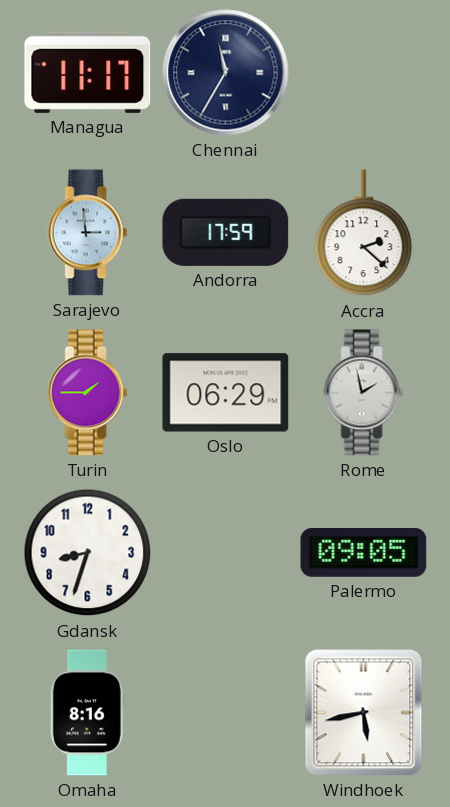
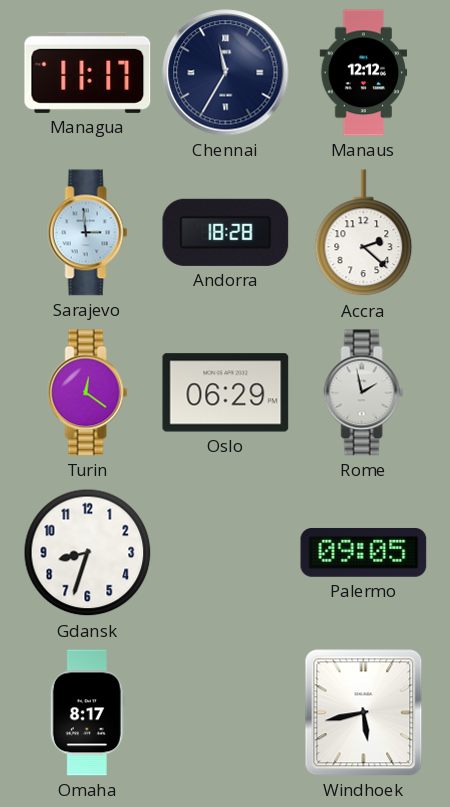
Manaus: none -> 12:12 (364, 73)
Andorra: 17:59 -> 18:28 (226, 232)
Turin: 1:45 -> 12:21 (88, 393)
Omaha: 8:16 -> 8:17 (87, 713)
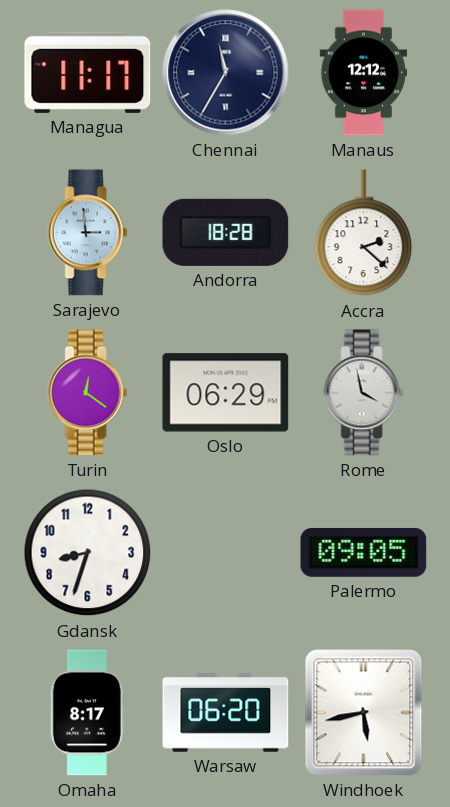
Rome: 1:58 -> 3:58 (364, 393)
Warsaw: none -> 06:20 (226, 713)
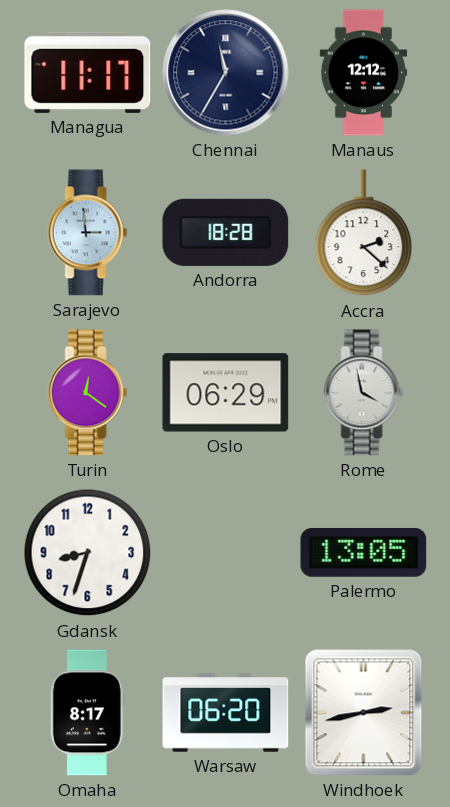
Palermo: 09:05 -> 13:05 (364, 553)
Windhoek: 5:43 -> 2:43 (364, 713)
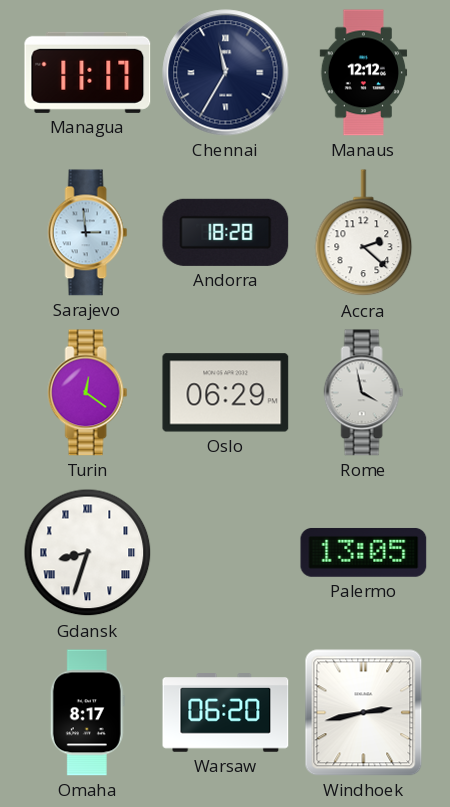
Gdansk numerals: Arabic -> Roman (88, 553)
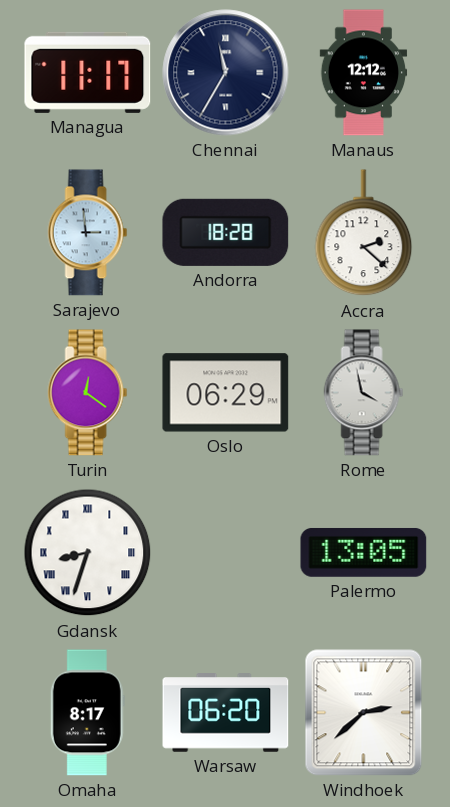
Windhoek: 2:43 -> 2:38 (364, 713)
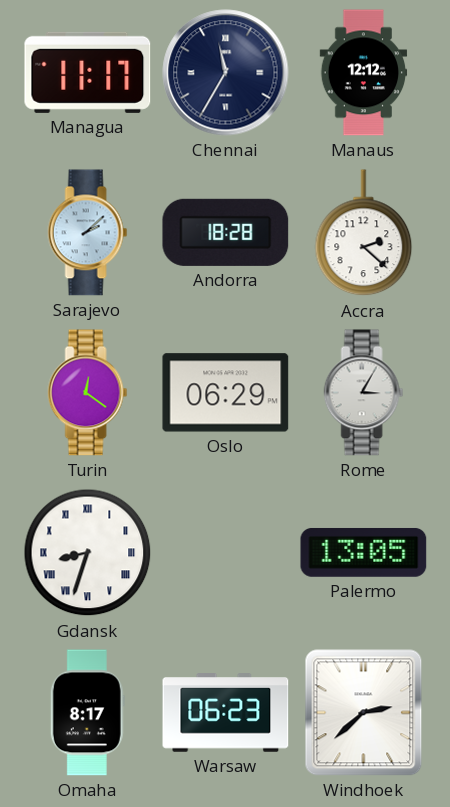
Sarajevo: 2:59 -> 2:08 (88, 233)
Rome: 3:58 -> 3:05 (364, 393)
Warsaw: 06:20 -> 06:23 (226, 713)
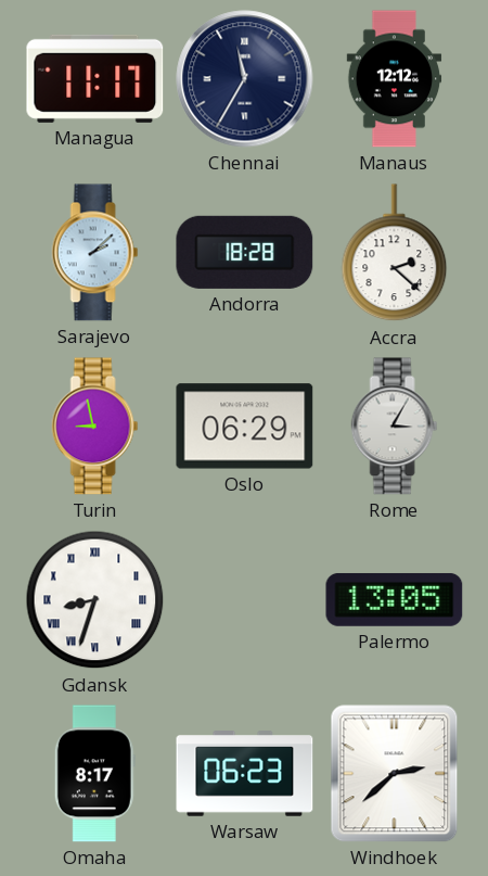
Turin: 12:21 -> 8:58 (95, 427)
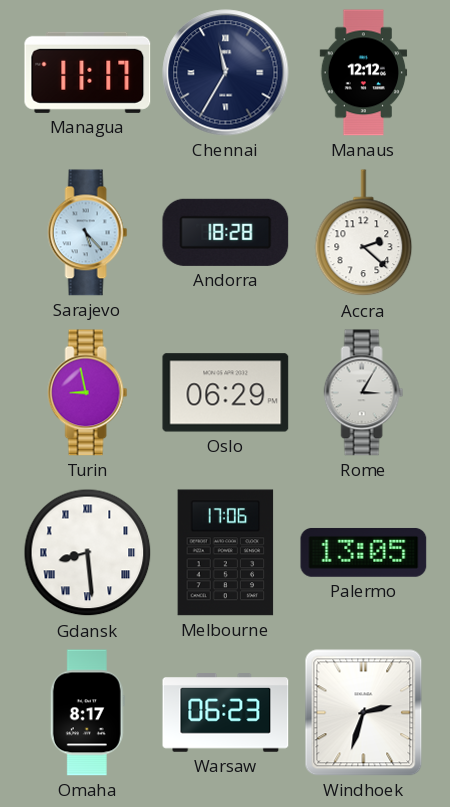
Sarajevo: 2:08 -> 5:23 (88, 233)
Gdansk: 8:33 -> 8:29 (88, 553)
Melbourne: none -> 17:06 (226, 553)
Windhoek: 2:38 -> 2:33 (364, 713)
